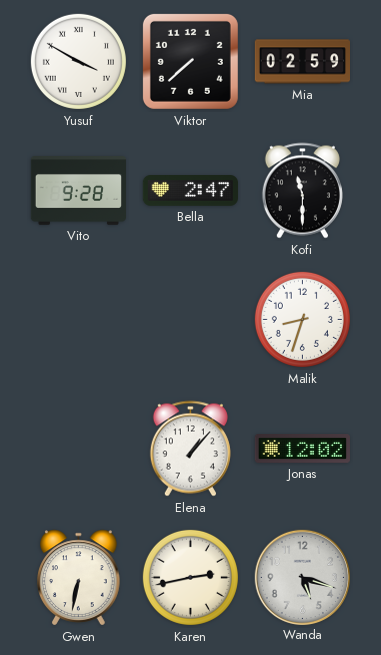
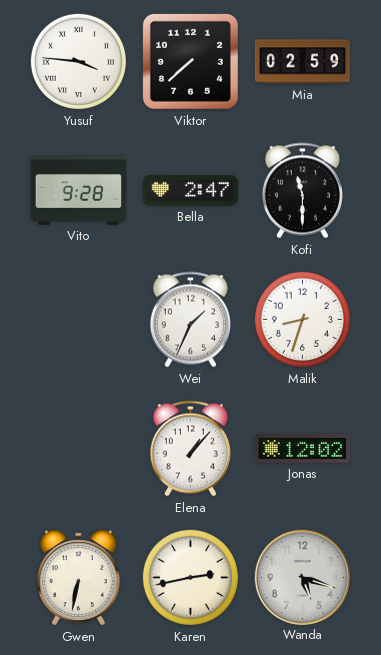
Yusuf: 3:50 -> 3:46 (78, 61)
Wei: none -> 1:34 (190, 320)
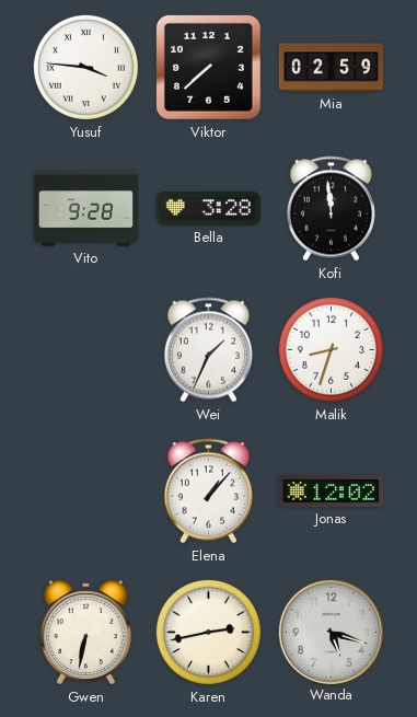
Bella: 2:47 -> 3:28 (208, 209)
Kofi: 11:30 -> 11:59 (331, 209)
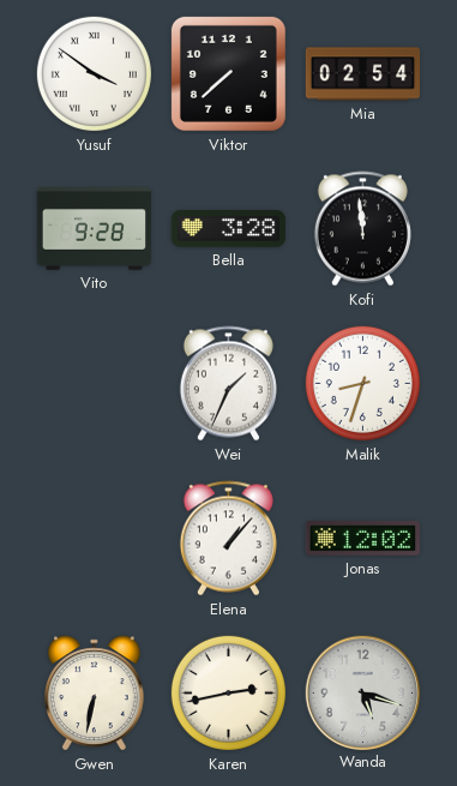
Yusuf: 3:46 -> 3:51 (94, 73)
Mia: 02:59 -> 02:54 (362, 74)
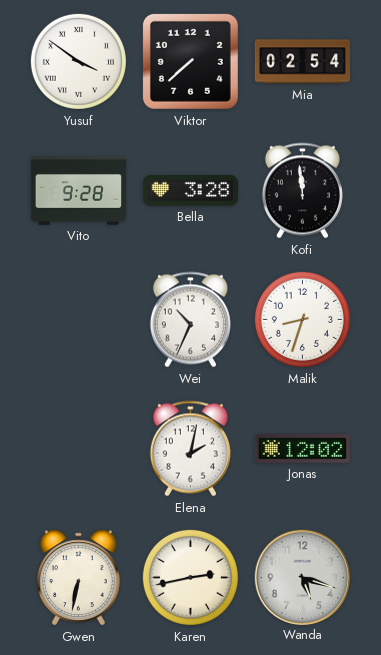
Wei: 1:34 -> 10:34 (190, 320)
Elena: 1:07 -> 2:02 (190, 449)
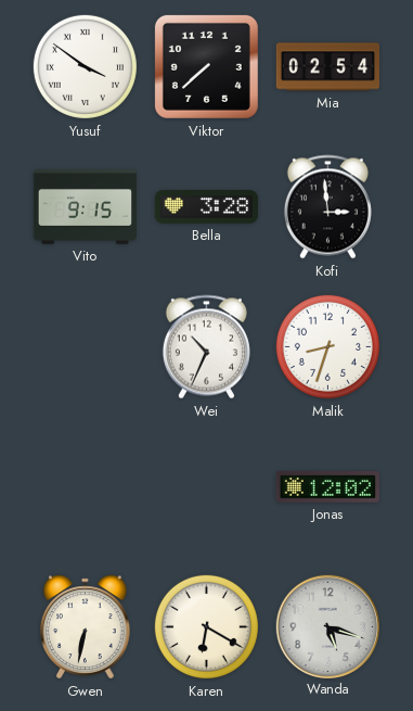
Vito: 9:28 -> 9:15 (85, 207)
Kofi: 11:59 -> 2:59 (327, 207)
Elena: 2:02 -> none (190, 449)
Karen: 2:43 -> 6:20 (206, 626)
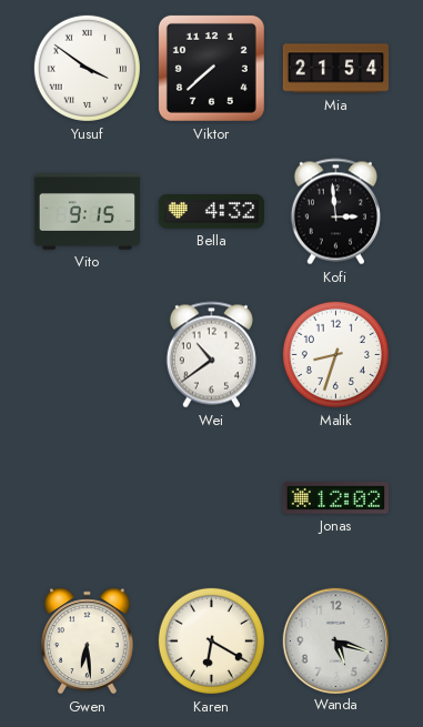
Mia: 02:54 -> 21:54 (335, 69)
Bella: 3:28 -> 4:32 (211, 212)
Wei: 10:34 -> 10:39 (211, 355)
Gwen: 6:32 -> 6:29 (88, 642)
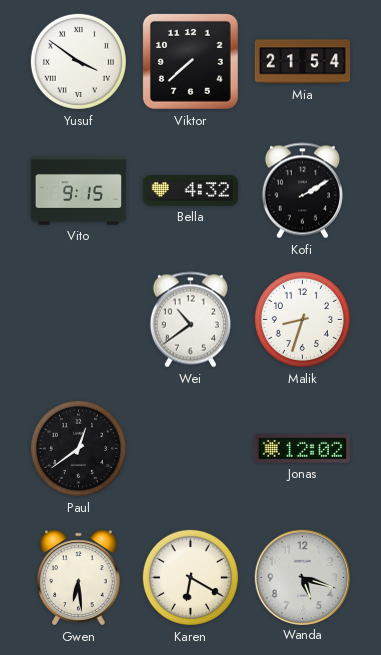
Kofi: 2:59 -> 2:10 (302, 191)
Paul: none -> 12:39 (78, 448)
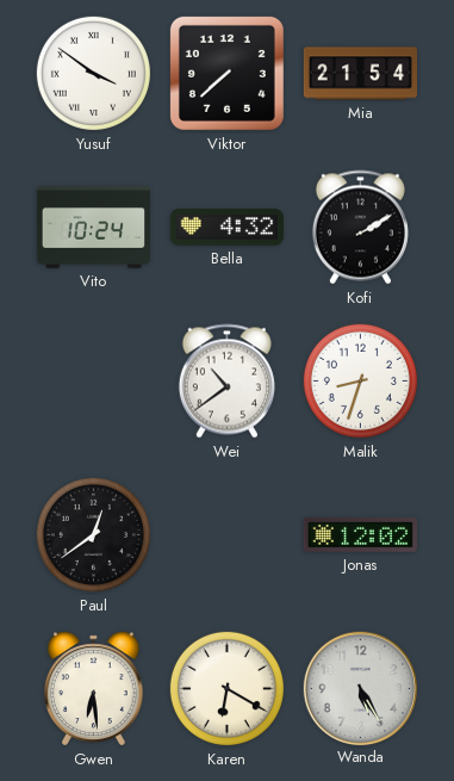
Vito: 9:15 -> 10:24 (93, 228)
Wanda: 5:18 -> 5:25 (360, 688)
